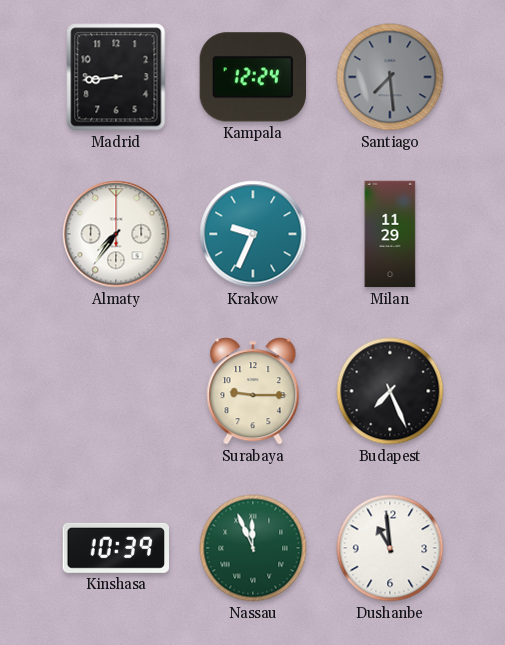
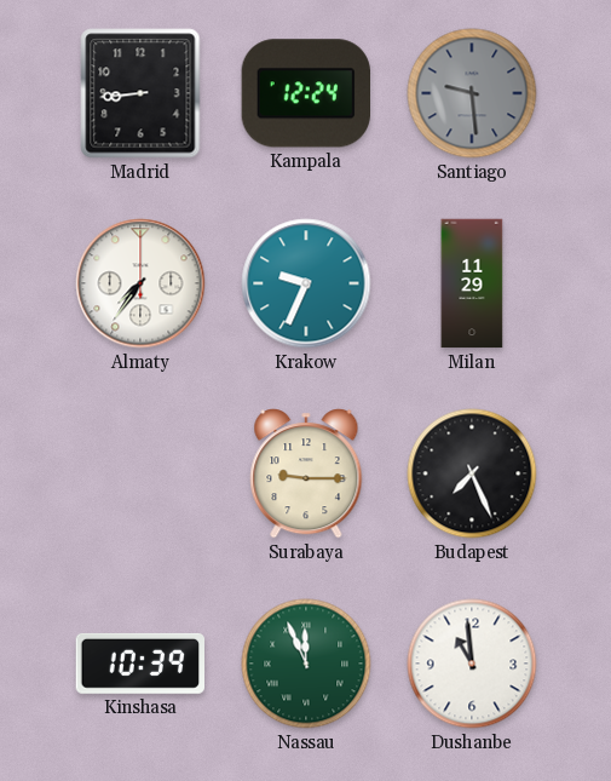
Santiago: 7:29 -> 9:29 (472, 93)
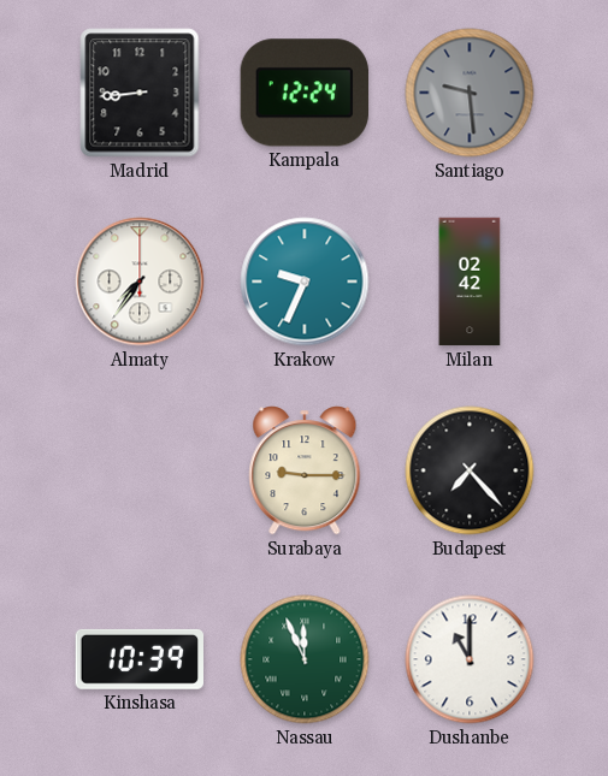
Milan: 11:29 -> 02:42 (470, 282)
Budapest: 7:26 -> 7:23 (470, 470)
Dushanbe: 10:59 -> 11:00 (470, 659)
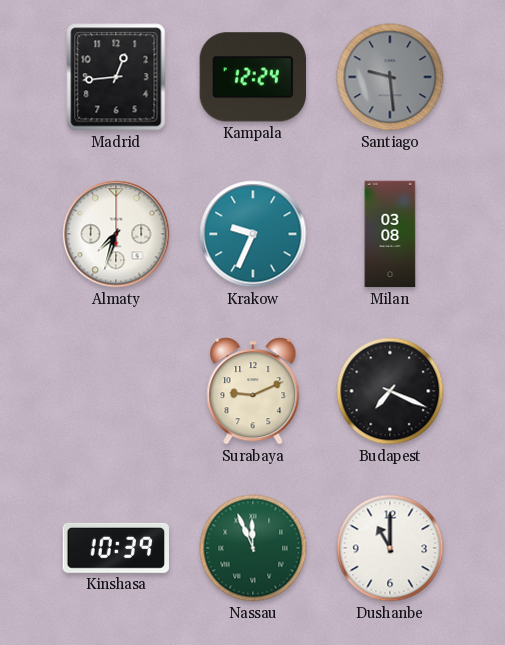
Madrid: 8:44 -> 12:44 (116, 77)
Almaty: 7:36 -> 7:33 (116, 234)
Milan: 02:42 -> 03:08 (390, 234)
Surabaya: 9:15 -> 9:11 (253, 391)
Budapest: 7:23 -> 7:19 (390, 391)
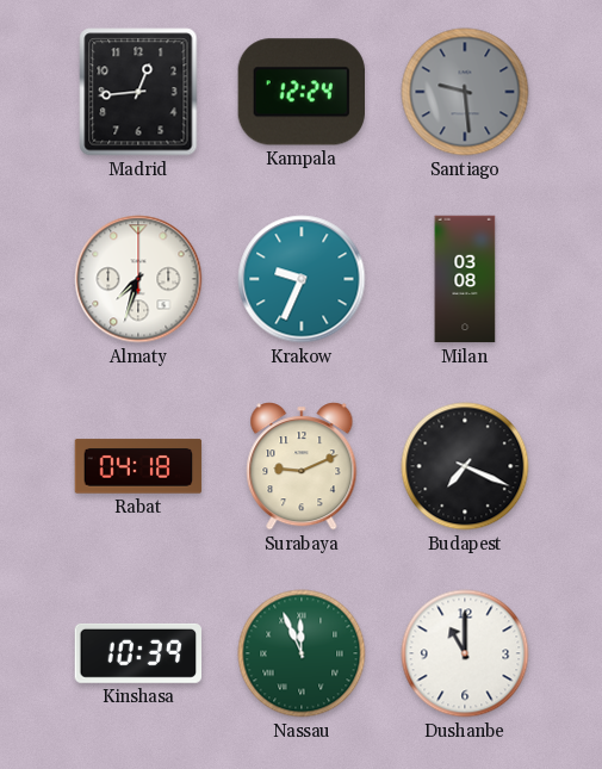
Rabat: none -> 04:18 (138, 466)
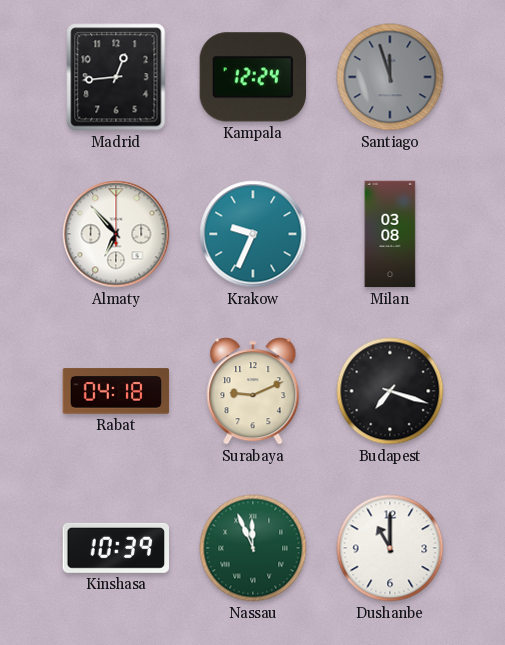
Santiago: 9:29 -> 11:57 (390, 77)
Almaty: 7:33 -> 6:53 (116, 234)
Budapest: 7:19 -> 7:18 (390, 391)
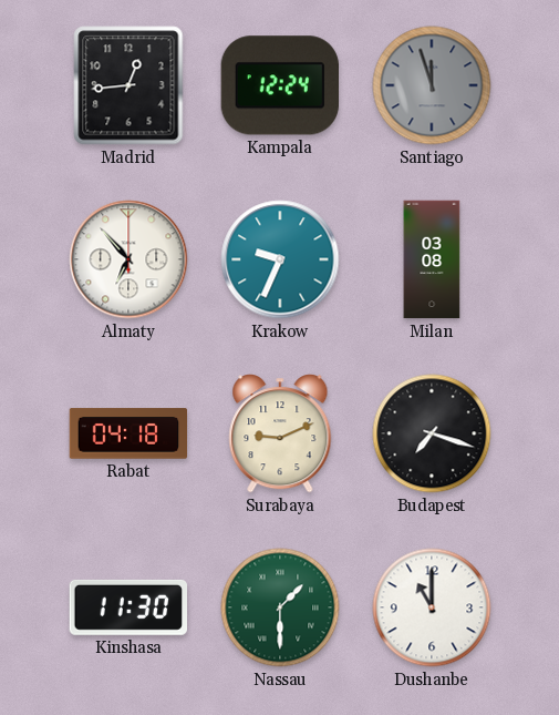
Kinshasa: 10:39 -> 11:30 (128, 607)
Nassau: 11:56 -> 1:30 (280, 607)
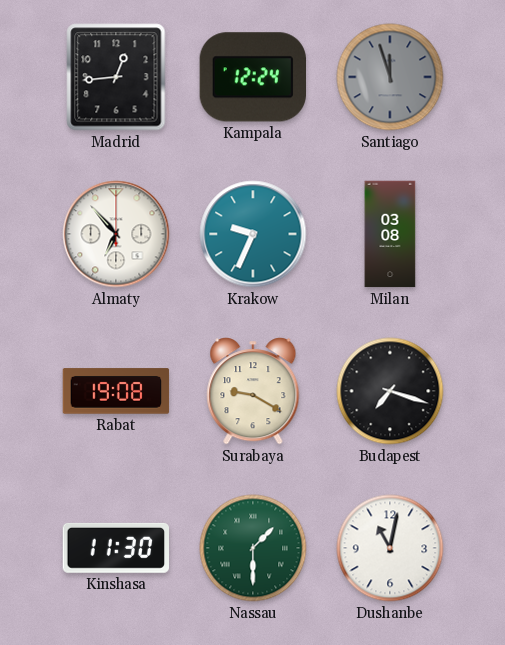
Rabat: 04:18 -> 19:08 (116, 391)
Surabaya: 9:11 -> 9:20 (253, 391)
Dushanbe: 11:00 -> 11:02 (390, 548)
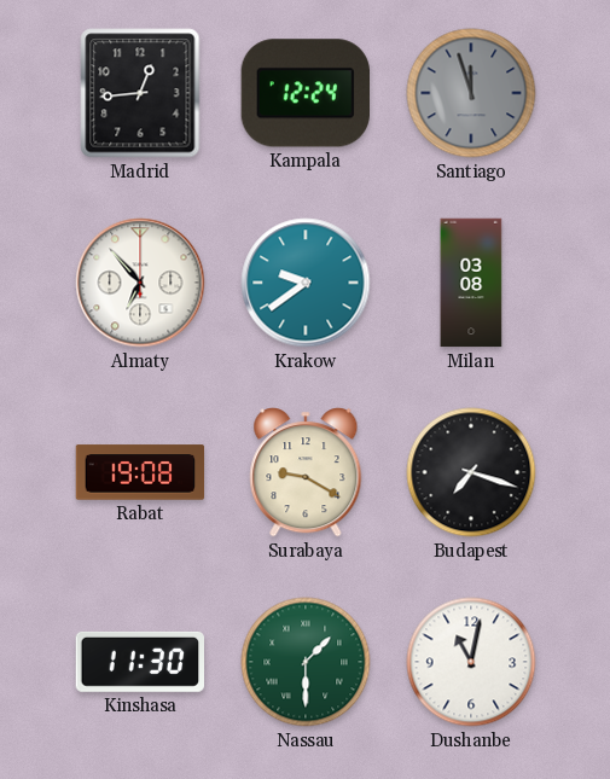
Krakow: 9:34 -> 9:39 (306, 283)
